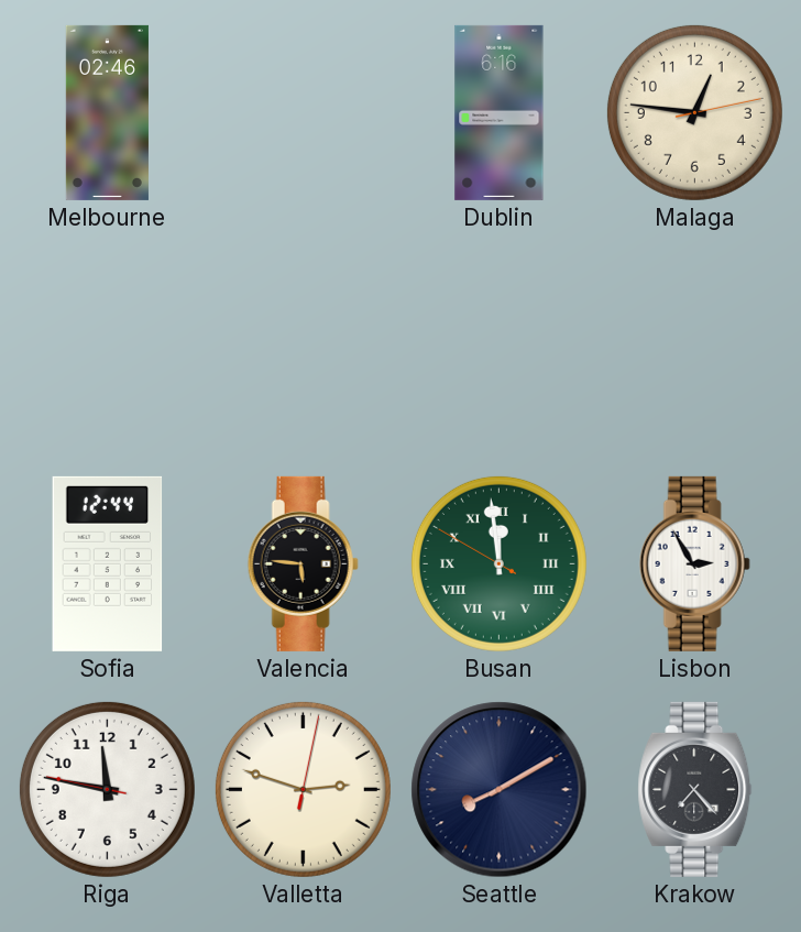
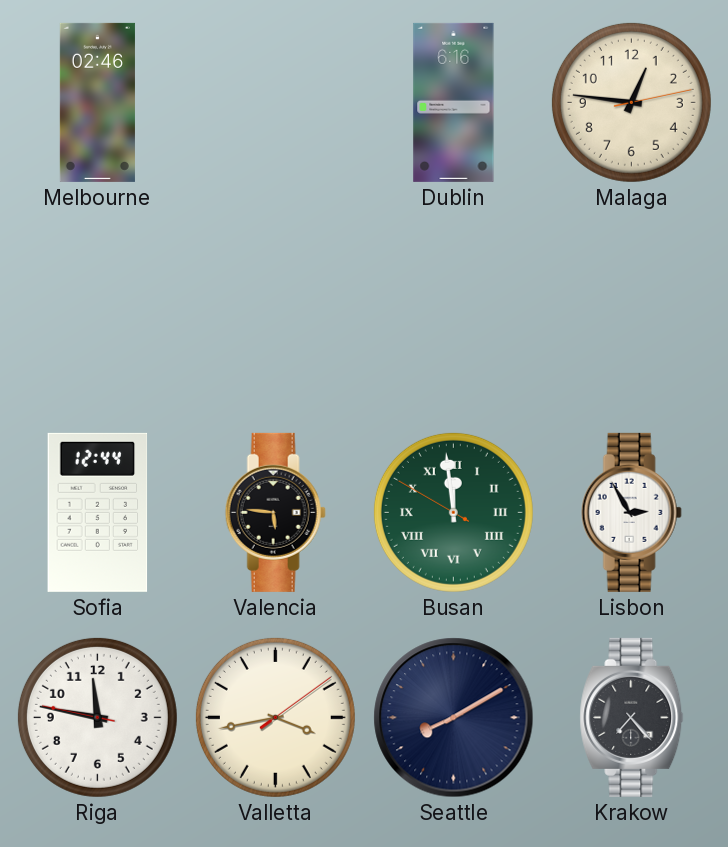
Valletta: 2:48 -> 3:43 (275, 717)
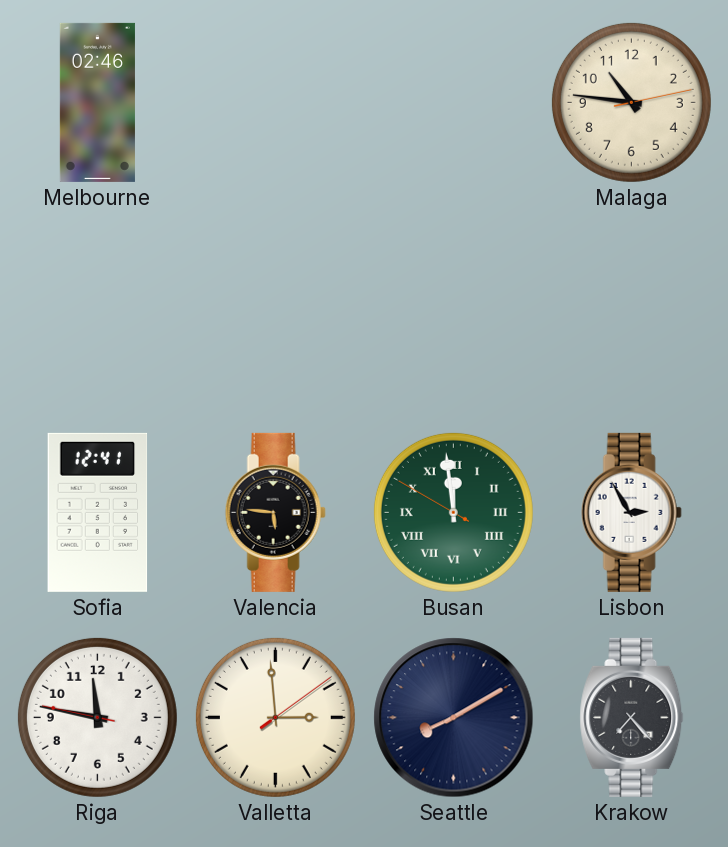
Dublin: 6:16 -> none (454, 102)
Malaga: 12:46 -> 10:46 (631, 102)
Sofia: 12:44 -> 12:41 (98, 512)
Valletta: 3:43 -> 2:59 (275, 717)
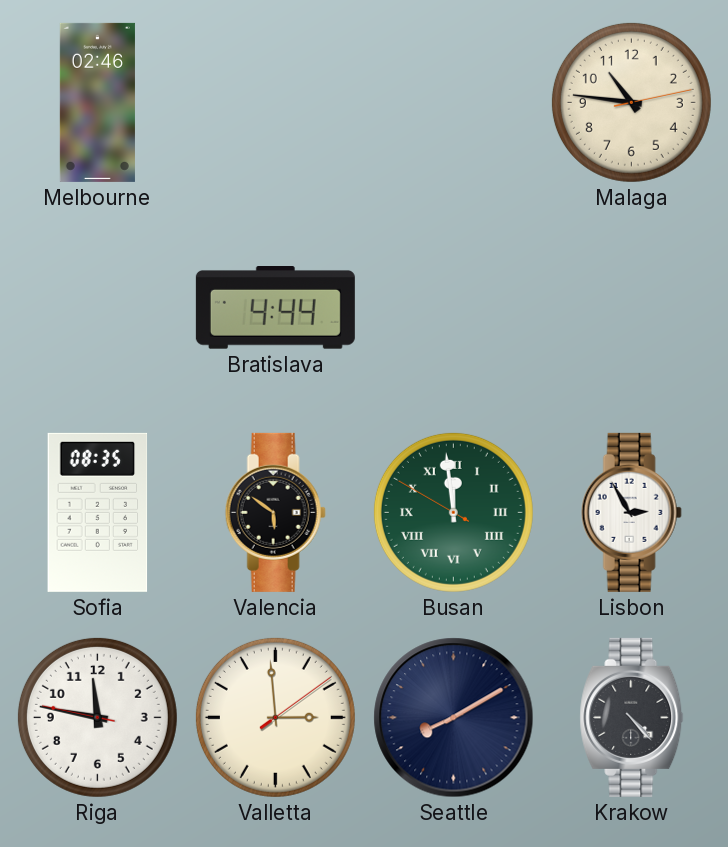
Bratislava: none -> 4:44 (275, 308)
Sofia: 12:41 -> 08:35 (98, 512)
Valencia: 5:46 -> 5:51 (275, 512)
Krakow: 7:23 -> 4:23 (632, 717)
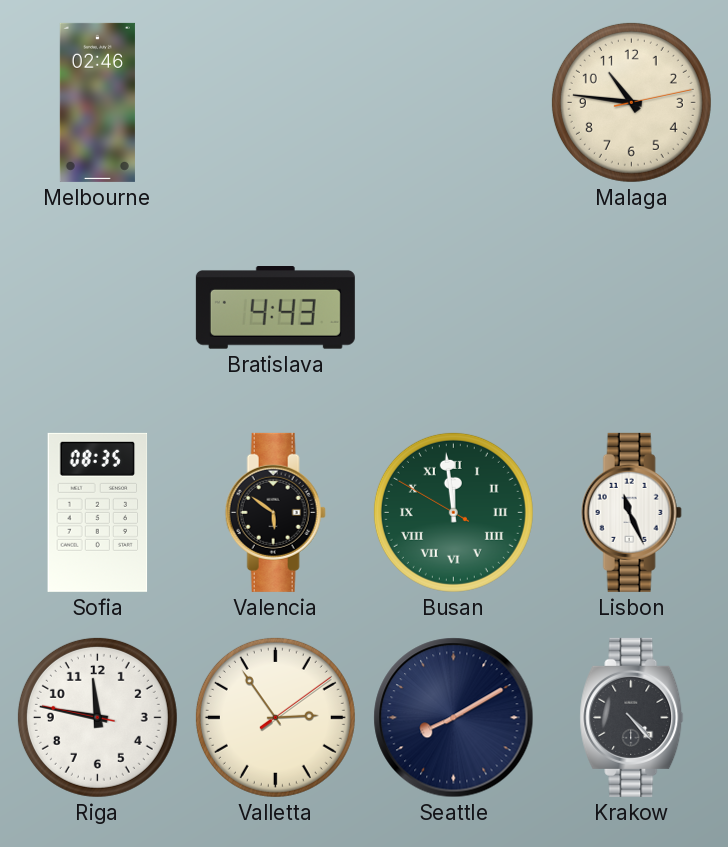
Bratislava: 4:44 -> 4:43 (275, 308)
Lisbon: 2:55 -> 11:26 (631, 512)
Valletta: 2:59 -> 2:54 (275, 717)
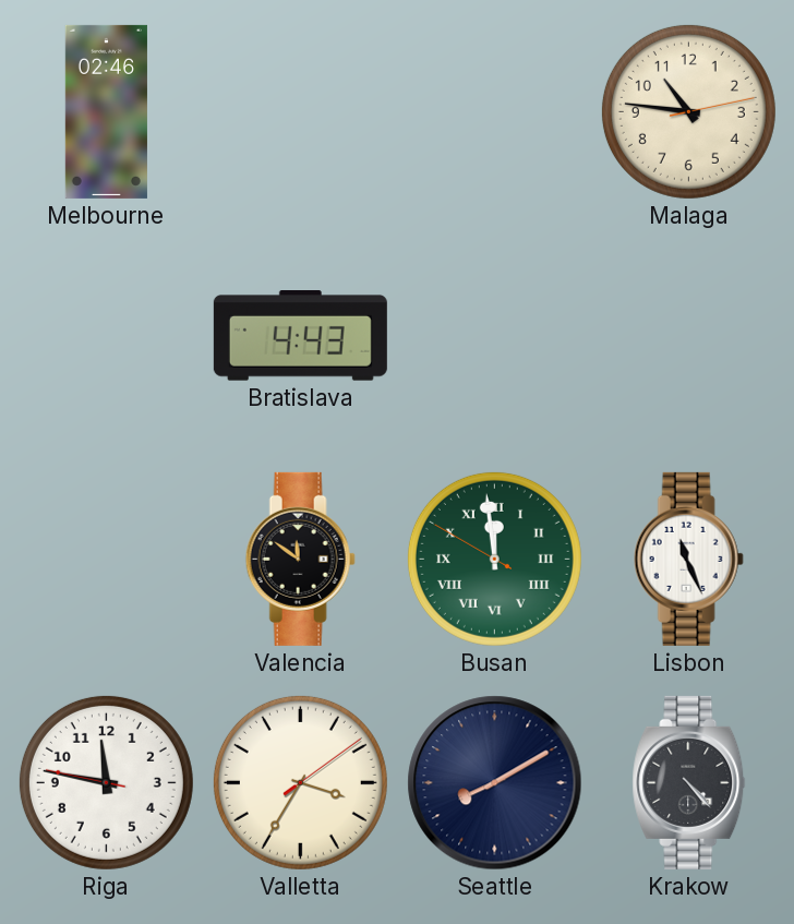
Sofia: 08:35 -> none (98, 512)
Valencia: 5:51 -> 11:51 (300, 559)
Valletta: 2:54 -> 3:35 (300, 782)
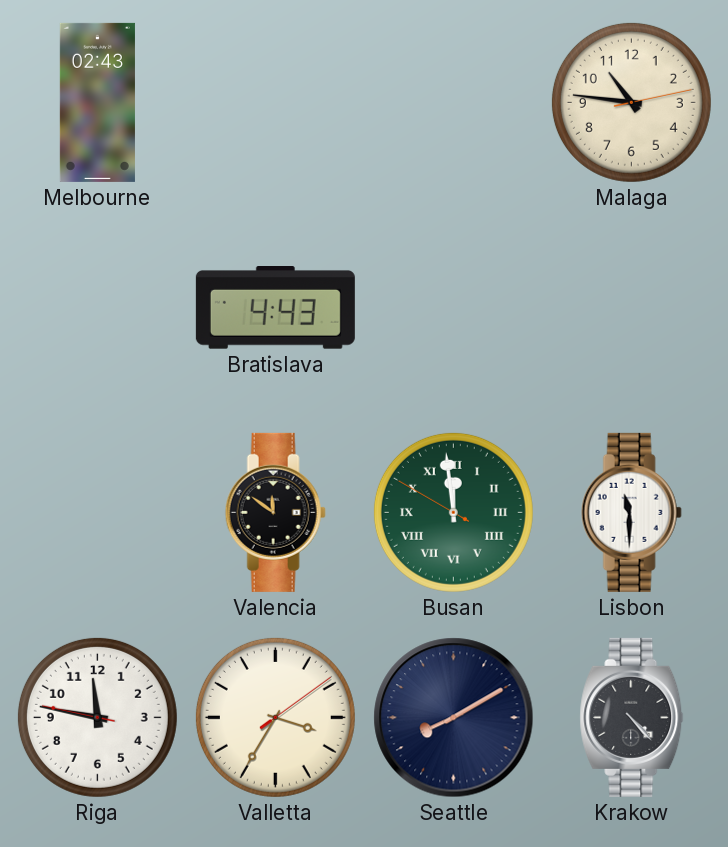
Melbourne: 02:46 -> 02:43 (97, 102)
Lisbon: 11:26 -> 11:30 (631, 512)
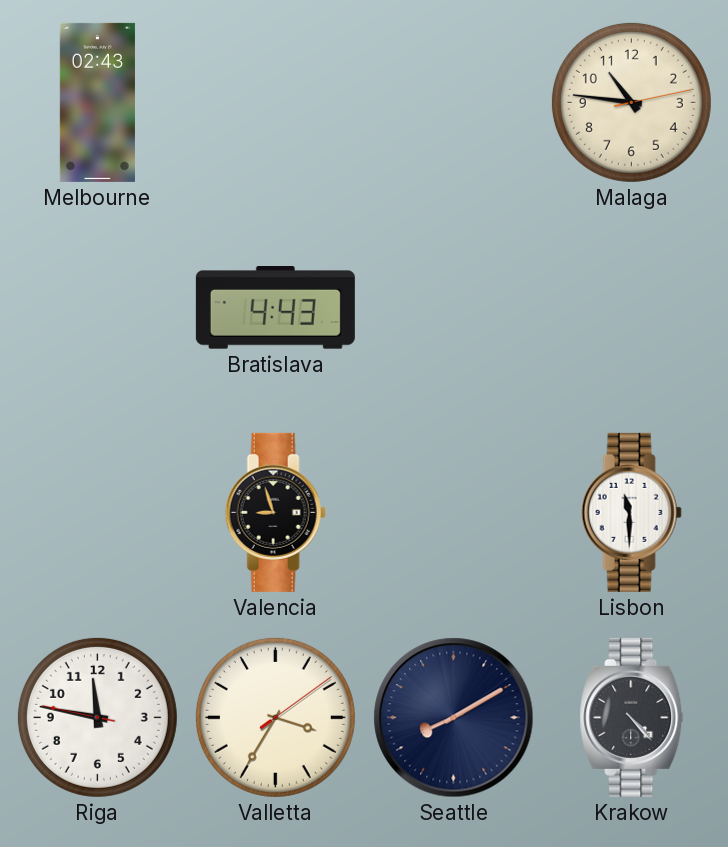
Valencia: 11:51 -> 8:57 (275, 512)
Busan: 11:58 -> none (453, 512)
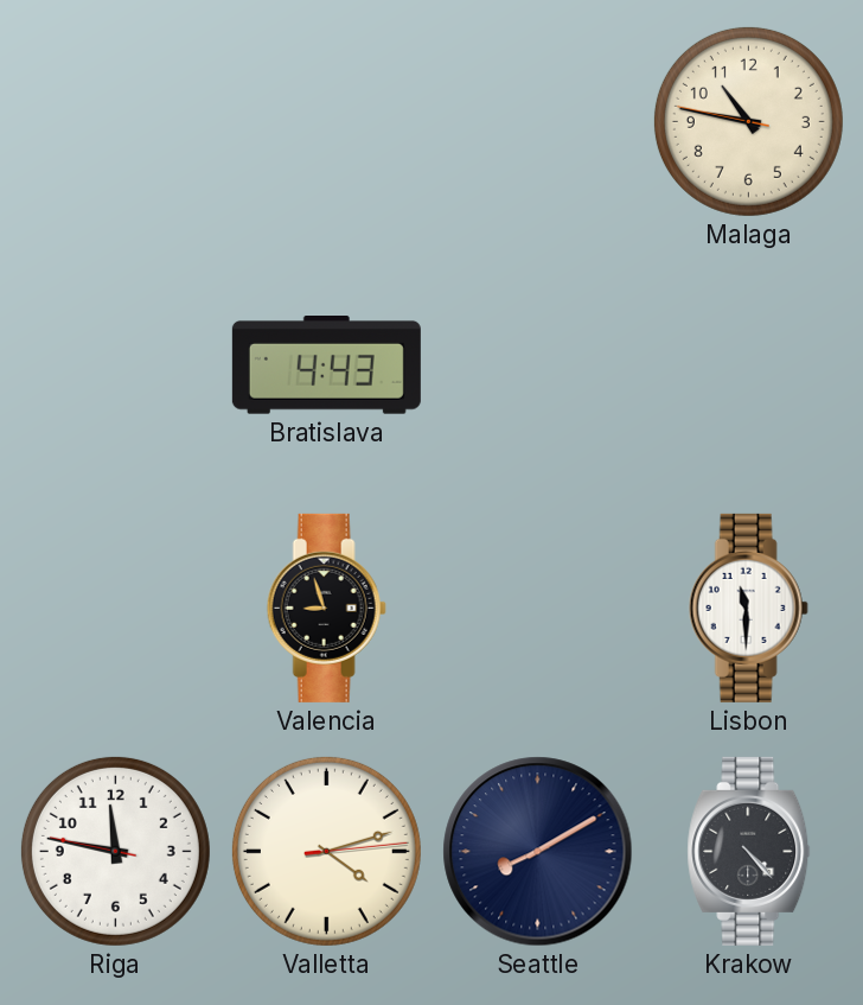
Melbourne: 02:43 -> none (97, 102)
Malaga: 10:46:13 -> 10:46:47 (748, 121)
Valletta: 3:35 -> 4:12 (326, 851)
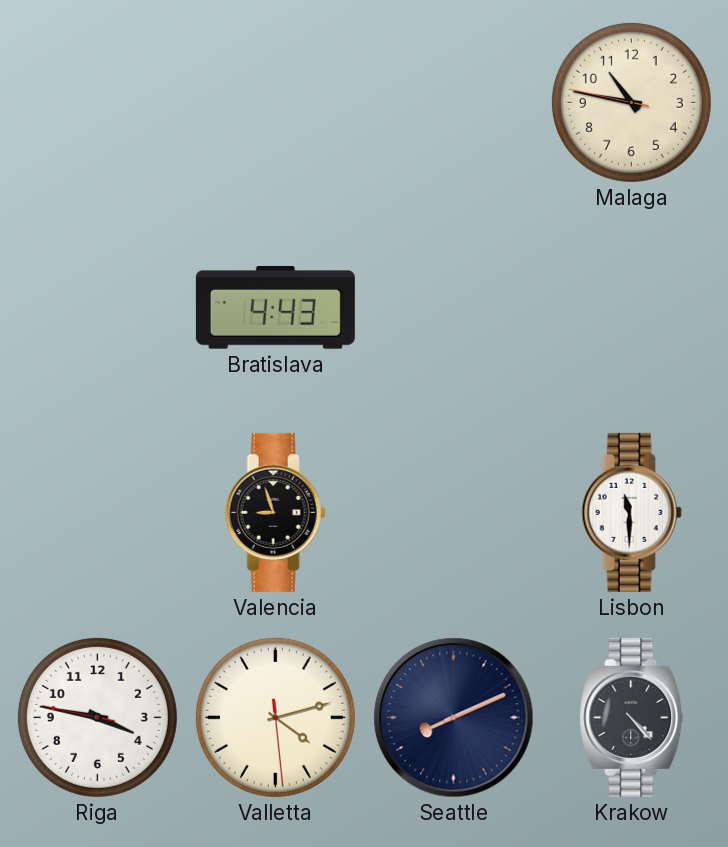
Riga: 11:46 -> 3:46 (97, 717)
Valletta: 4:12:14 -> 4:12:29 (275, 717)
Seattle: 8:10 -> 8:11 (454, 718)
